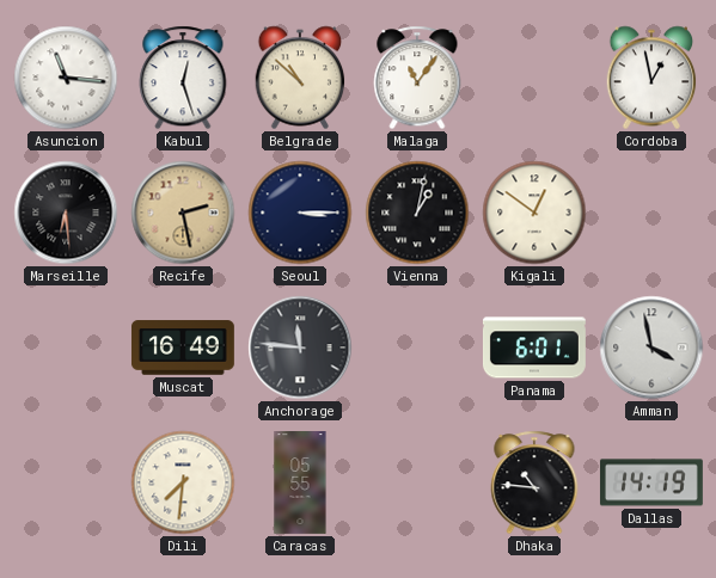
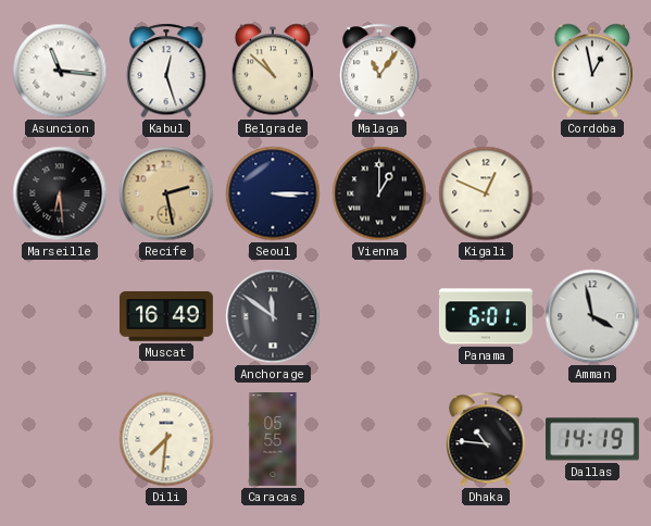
Vienna: 1:02 -> 1:00 (379, 193)
Kigali: 12:51 -> 12:49 (486, 193)
Anchorage: 11:46 -> 11:51 (273, 316)
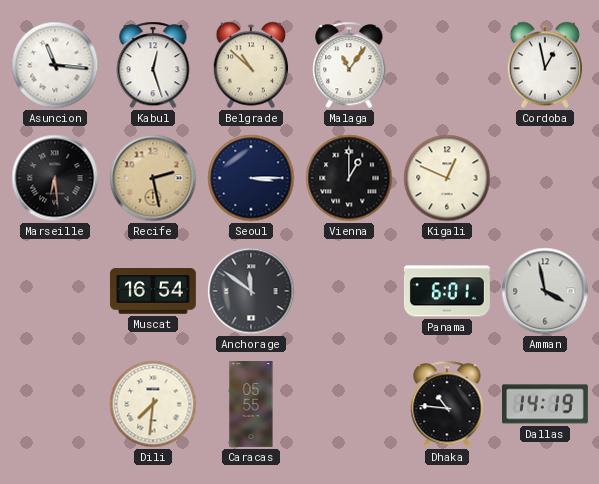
Muscat: 16:49 -> 16:54 (153, 291)
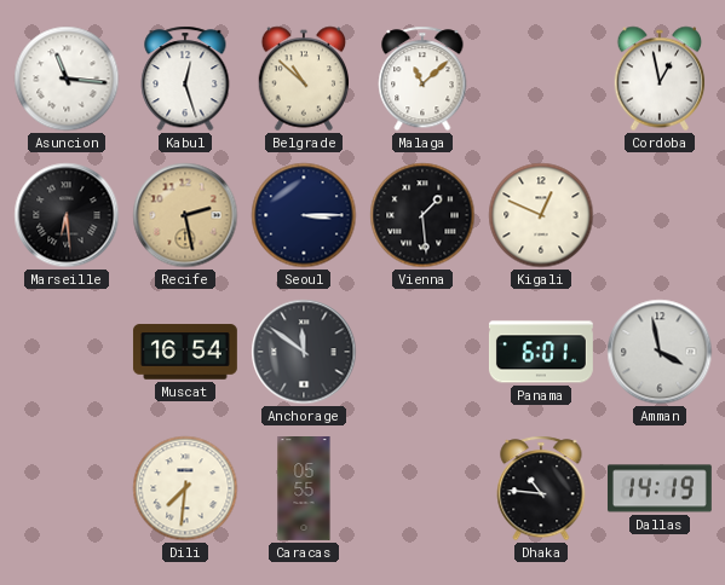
Malaga: 11:06 -> 11:08 (422, 79)
Vienna: 1:00 -> 1:29 (422, 215)
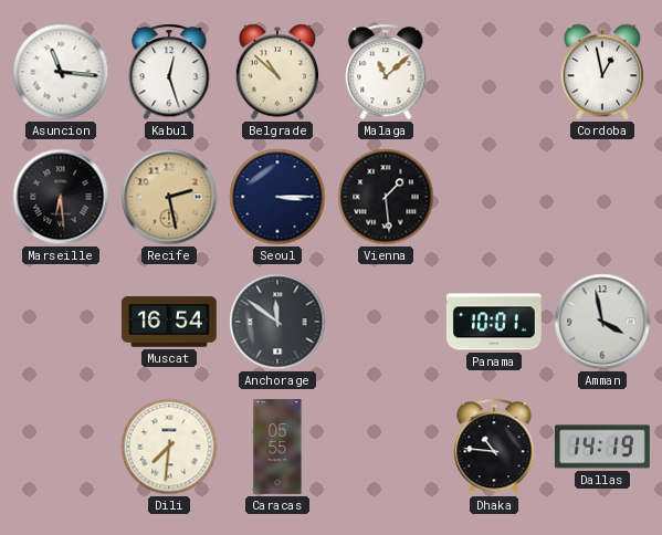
Kigali: 12:49 -> none (541, 215)
Panama: 6:01 -> 10:01 (494, 322)
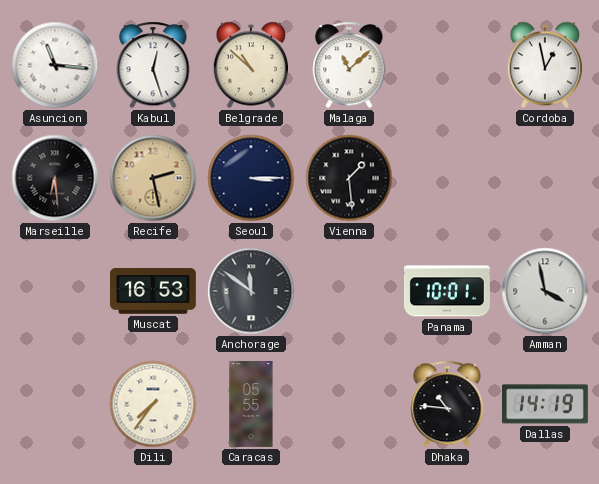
Muscat: 16:54 -> 16:53 (153, 291)
Dili: 7:31 -> 7:36 (153, 404)
